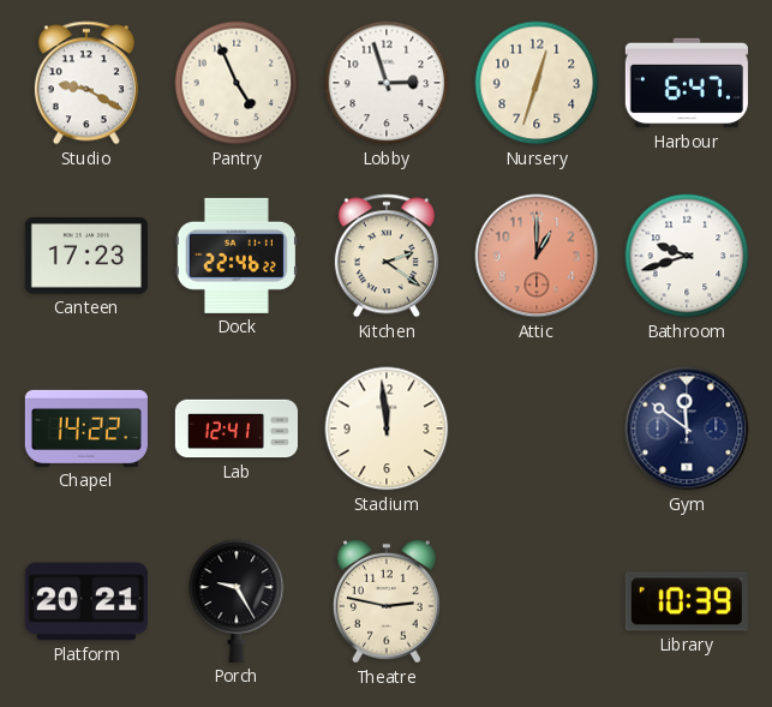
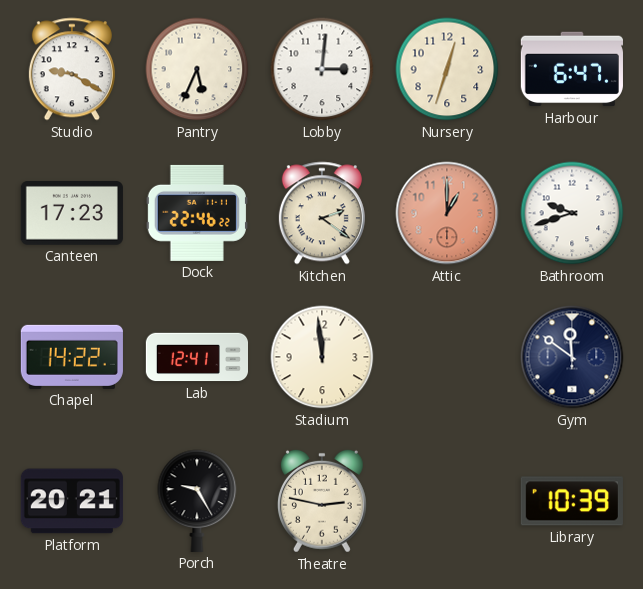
Pantry: 4:56 -> 5:34 (197, 69)
Lobby: 2:57 -> 3:01 (322, 69)
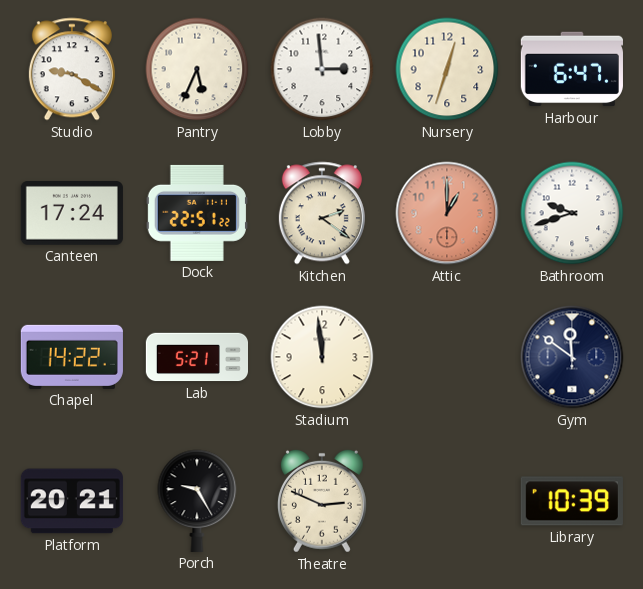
Lobby: 3:01 -> 2:59 (322, 69)
Canteen: 17:23 -> 17:24 (72, 214)
Dock: 22:46 -> 22:51 (197, 213)
Lab: 12:41 -> 5:21 (196, 357)
Theatre: 2:47 -> 2:49 (322, 501)
